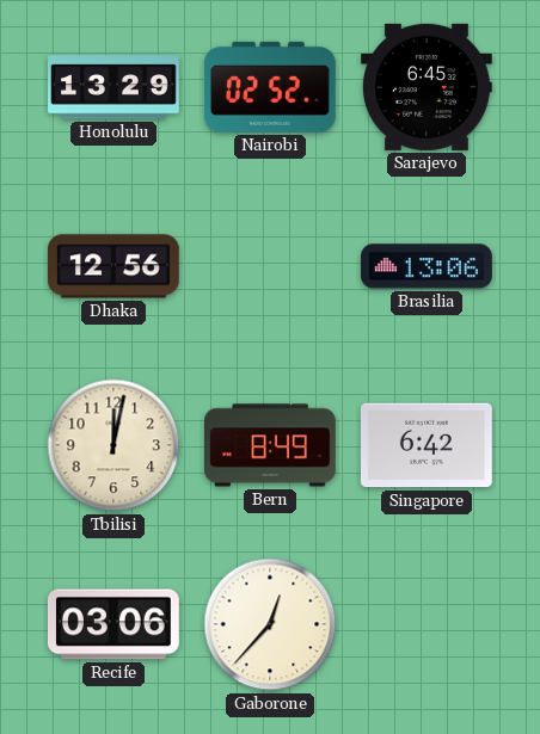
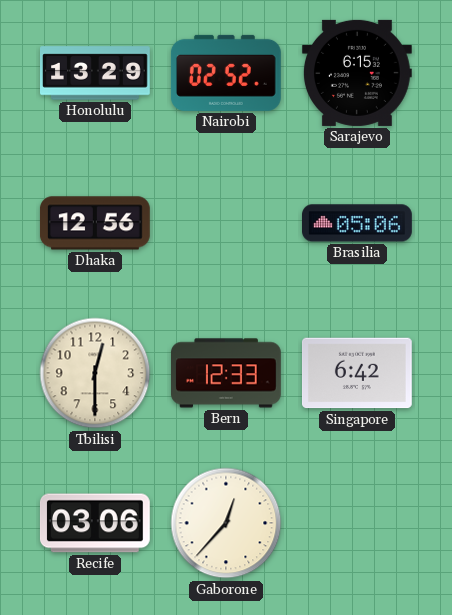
Sarajevo: 6:45 -> 6:15 (357, 73)
Brasilia: 13:06 -> 05:06 (358, 223)
Tbilisi: 12:02 -> 12:30 (95, 373)
Bern: 8:49 -> 12:33 (227, 373)
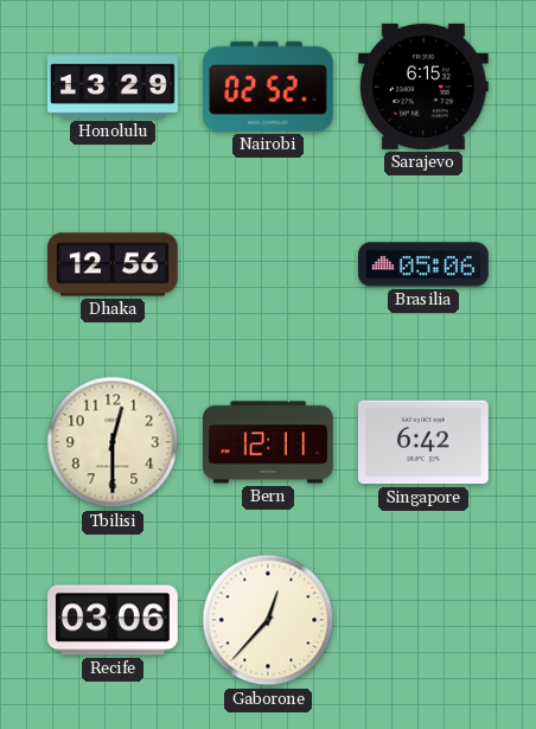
Bern: 12:33 -> 12:11 (269, 442)
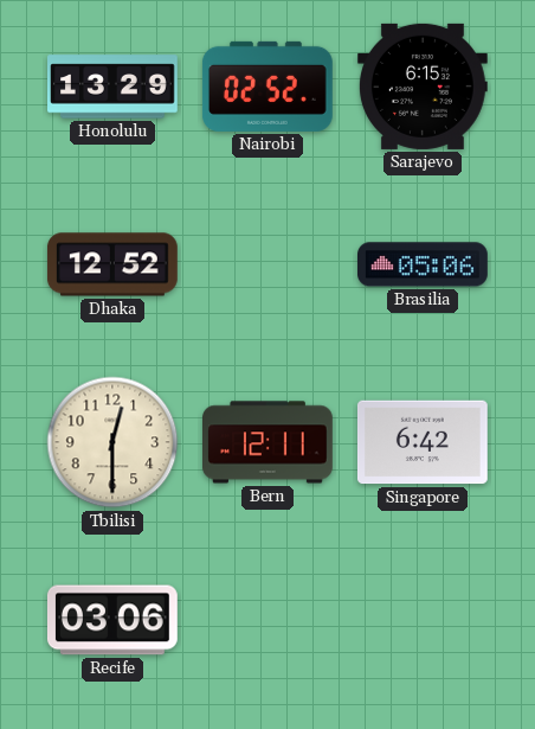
Dhaka: 12:56 -> 12:52 (112, 264)
Gaborone: 12:37 -> none (268, 620)
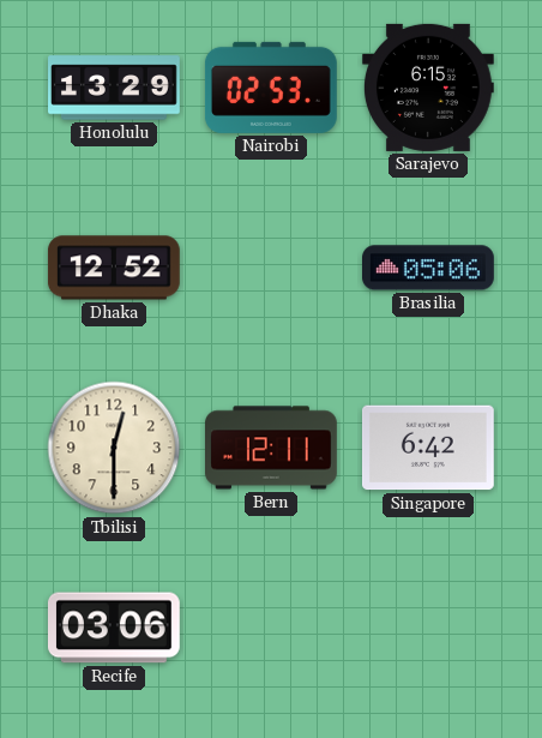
Nairobi: 02:52 -> 02:53 (271, 88)
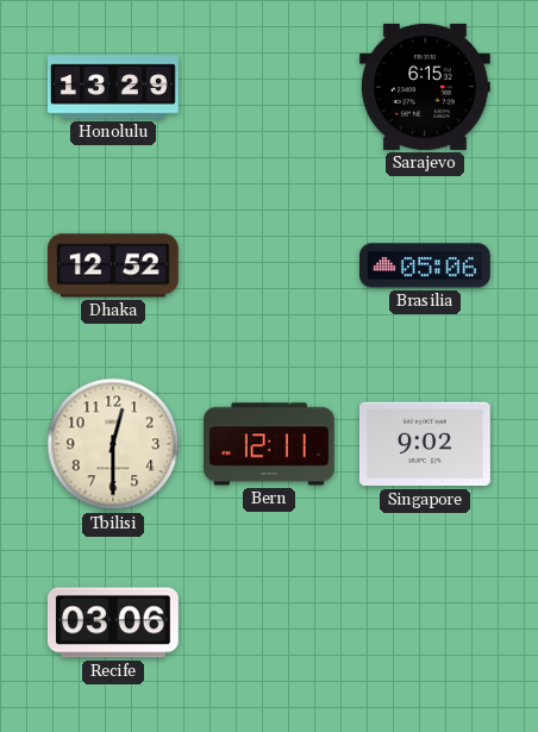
Nairobi: 02:53 -> none (271, 88)
Singapore: 6:42 -> 9:02 (425, 444)
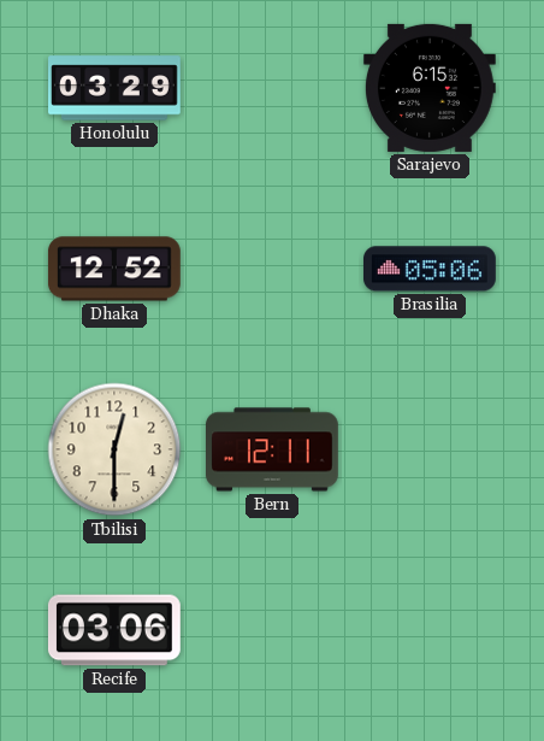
Honolulu: 13:29 -> 03:29 (116, 88)
Singapore: 9:02 -> none (425, 444)
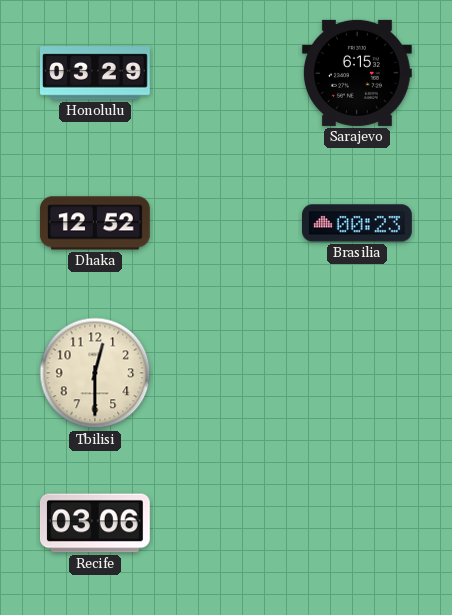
Brasilia: 05:06 -> 00:23 (358, 223)
Bern: 12:11 -> none (273, 449)
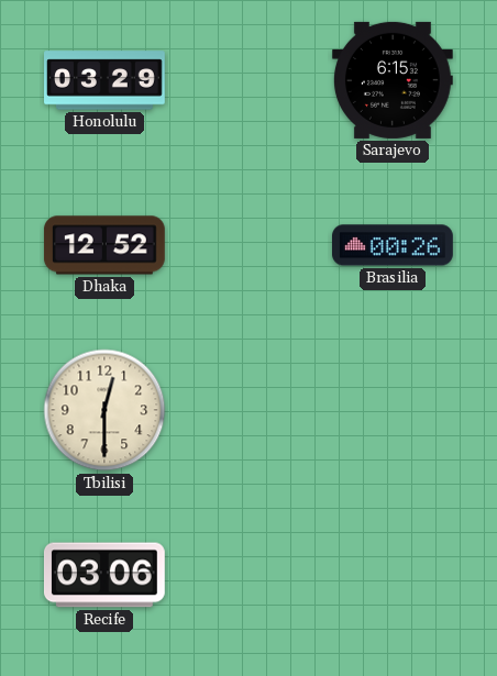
Brasilia: 00:23 -> 00:26 (394, 245)
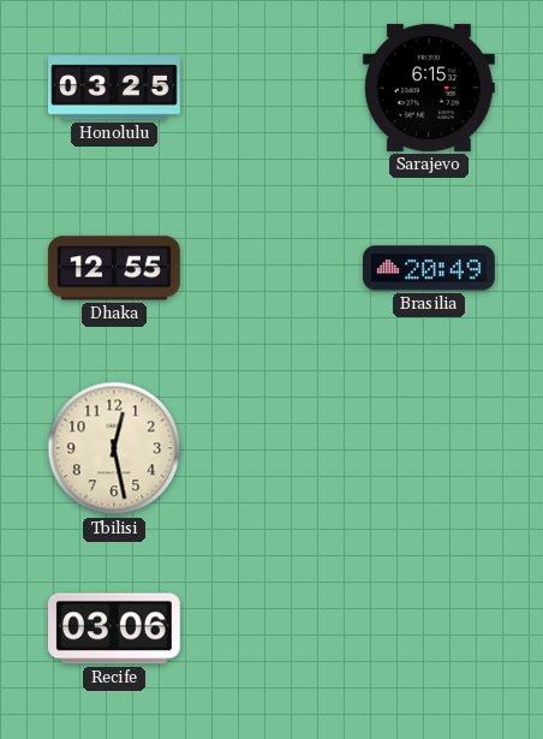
Honolulu: 03:29 -> 03:25 (115, 88)
Dhaka: 12:52 -> 12:55 (114, 268)
Brasilia: 00:26 -> 20:49 (430, 268)
Tbilisi: 12:30 -> 12:28 (114, 448)
